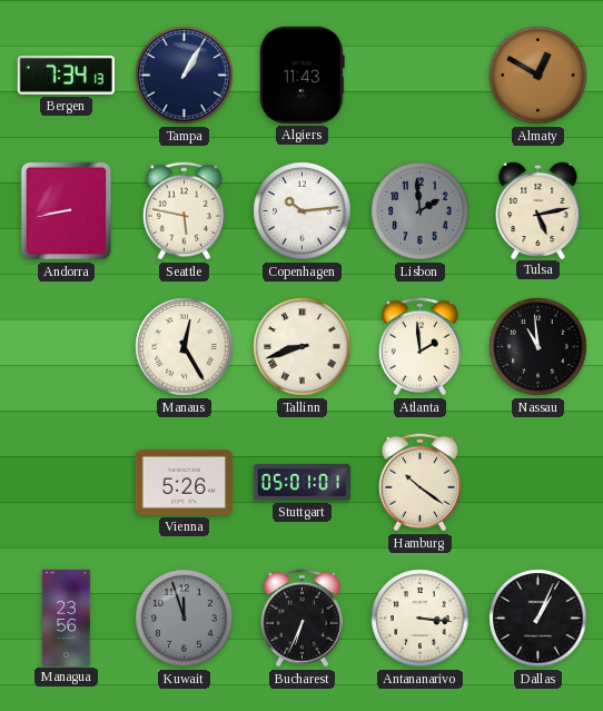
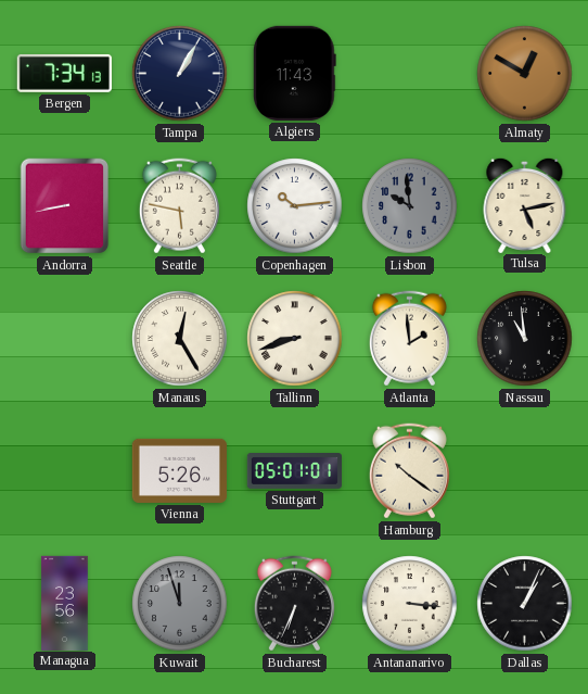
Lisbon: 1:59 -> 9:59 (410, 206)
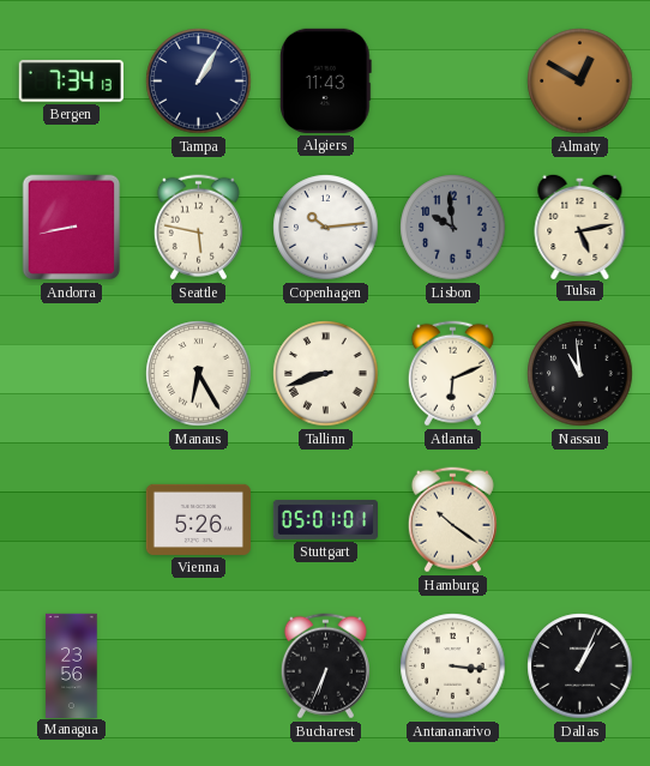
Manaus: 12:25 -> 6:25 (199, 374)
Atlanta: 1:59 -> 6:11 (452, 374)
Kuwait: 11:57 -> none (180, 604)
